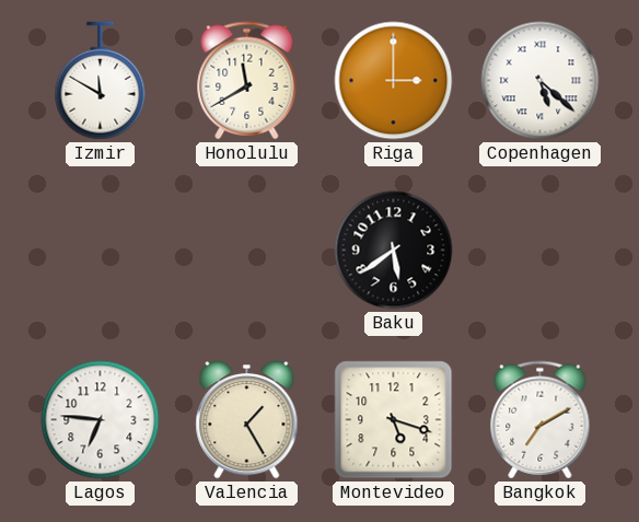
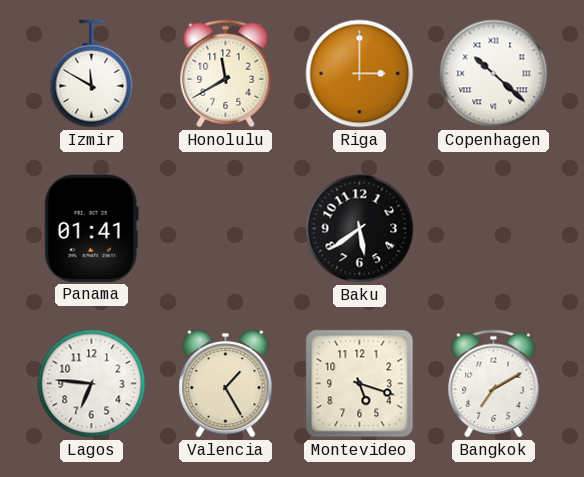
Copenhagen: 5:22 -> 10:22 (494, 74)
Panama: none -> 01:41 (91, 228)
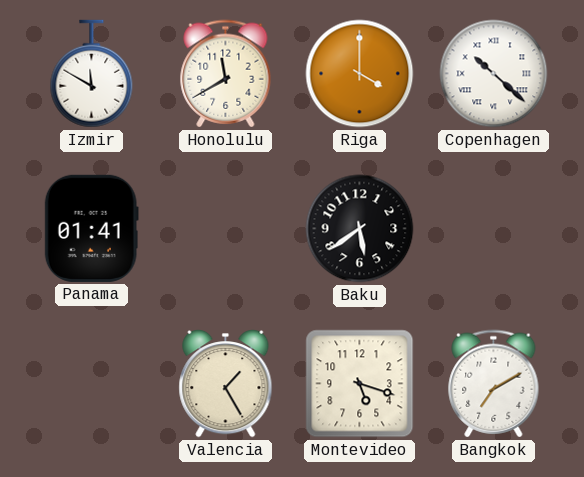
Riga: 3:00 -> 4:00 (360, 74)
Lagos: 6:46 -> none (92, 384)
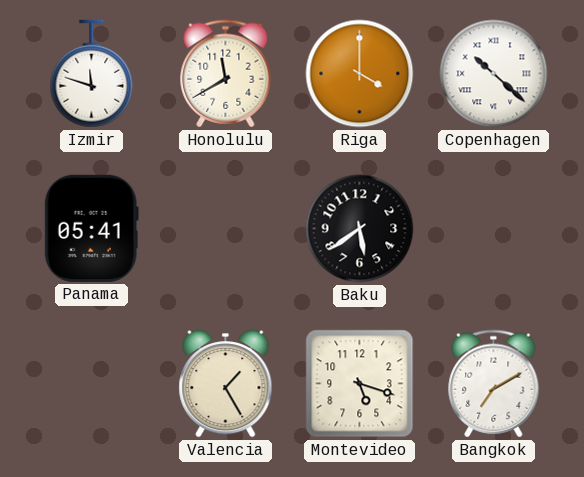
Izmir: 11:50 -> 11:48 (92, 74)
Panama: 01:41 -> 05:41 (91, 228)
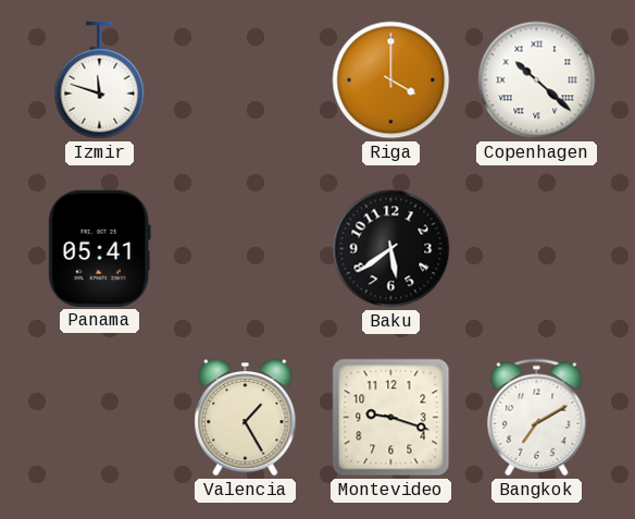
Honolulu: 11:40 -> none (226, 74)
Montevideo: 5:18 -> 9:18 (391, 418)
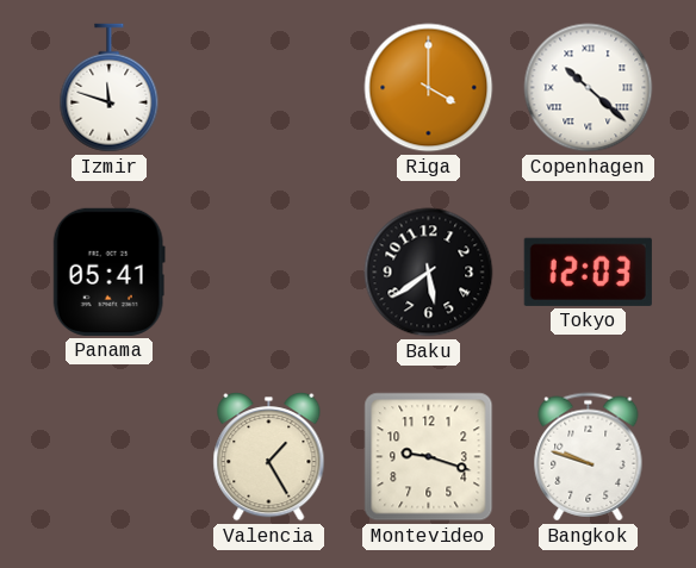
Tokyo: none -> 12:03 (588, 271)
Bangkok: 7:10 -> 9:48 (589, 457)
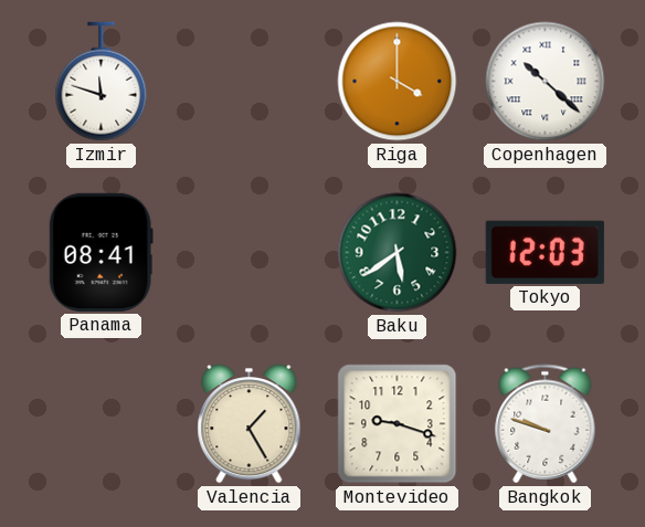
Panama: 05:41 -> 08:41 (101, 252)
Baku dial: black -> green (398, 253)
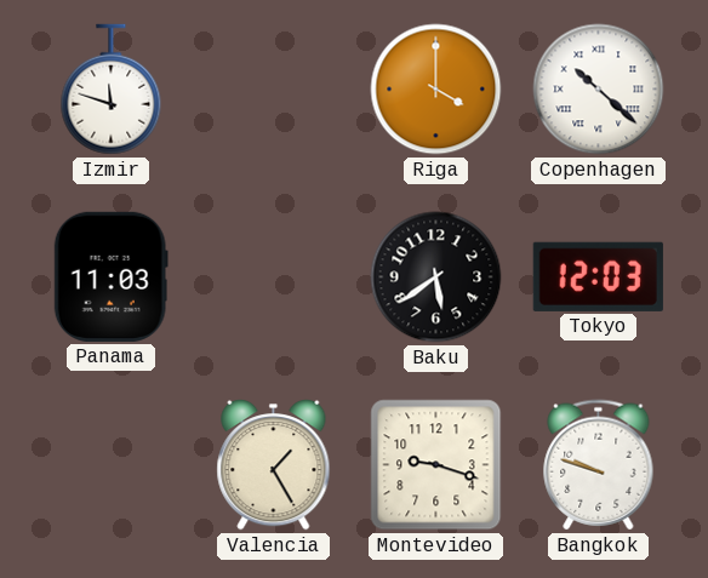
Panama: 08:41 -> 11:03 (110, 276)
Baku dial: green -> black (436, 277)
